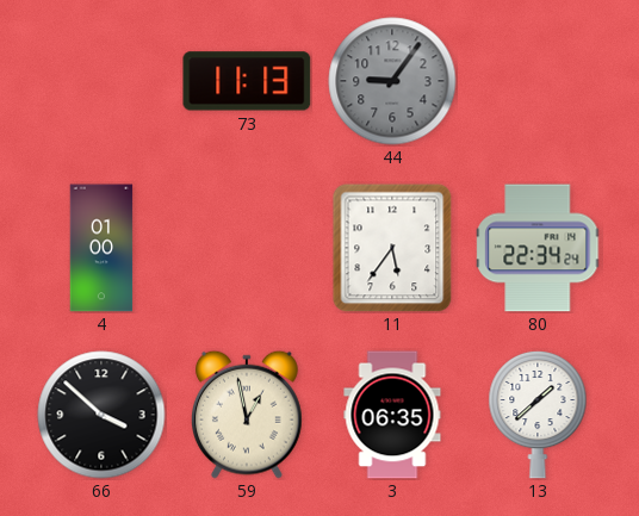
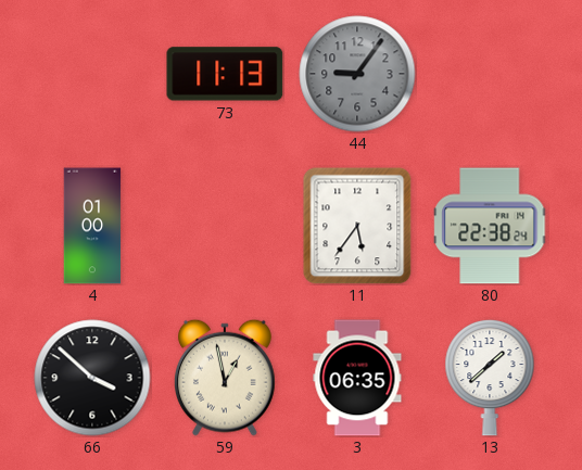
80: 22:34 -> 22:38 (491, 226)
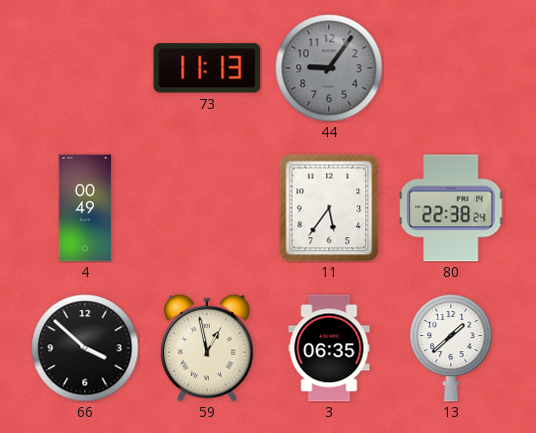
4: 01:00 -> 00:49 (85, 208)
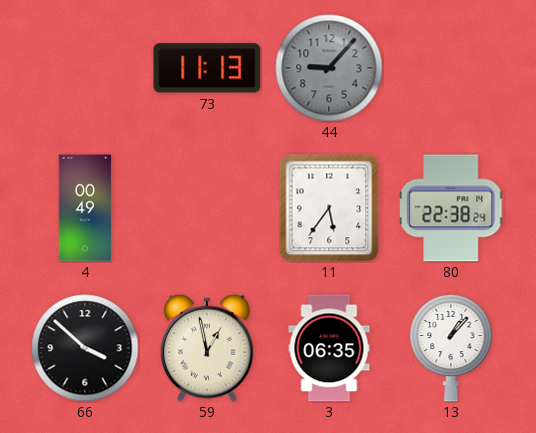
44: 9:06 -> 9:07 (329, 68)
13: 1:38 -> 1:07 (451, 348)
